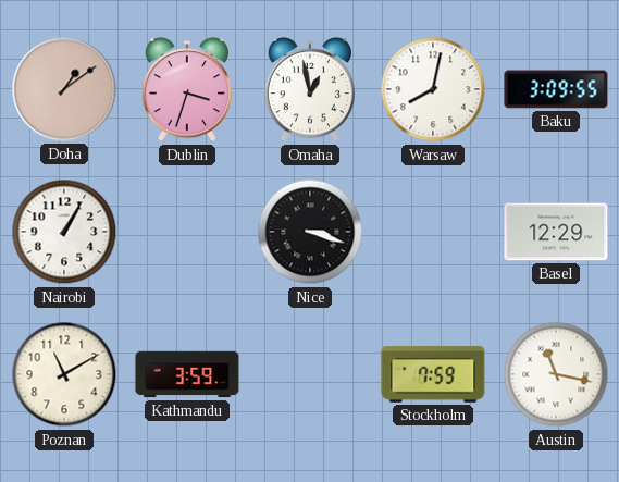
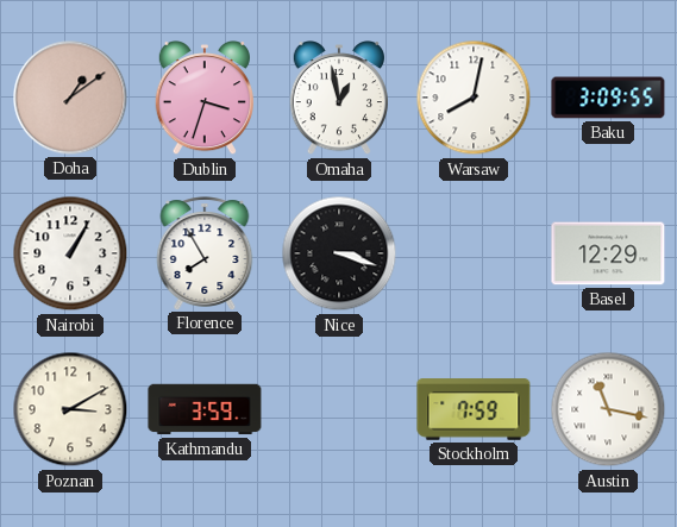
Florence: none -> 7:55 (205, 253)
Poznan: 11:10 -> 3:10 (70, 409)
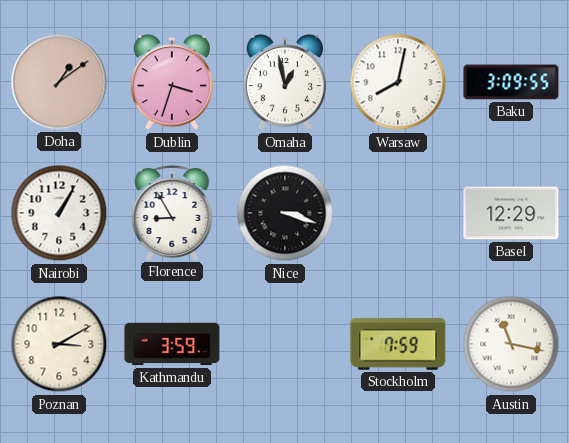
Florence: 7:55 -> 8:55 (172, 213)
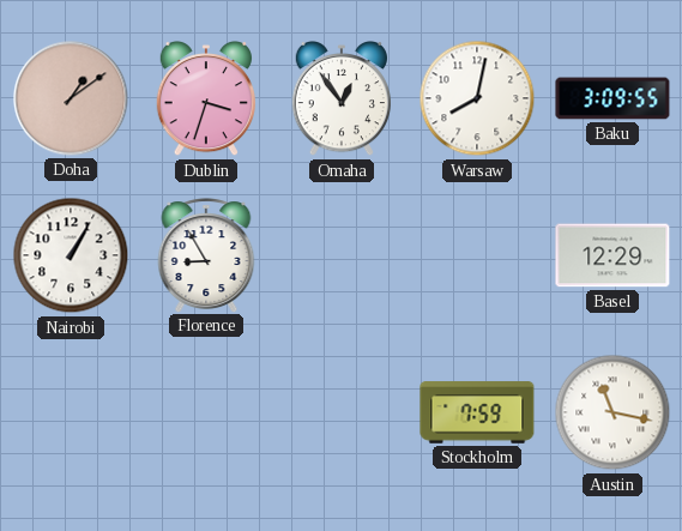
Omaha: 12:58 -> 12:54 (340, 99)
Nice: 3:18 -> none (285, 213)
Poznan: 3:10 -> none (59, 344)
Kathmandu: 3:59 -> none (172, 344)
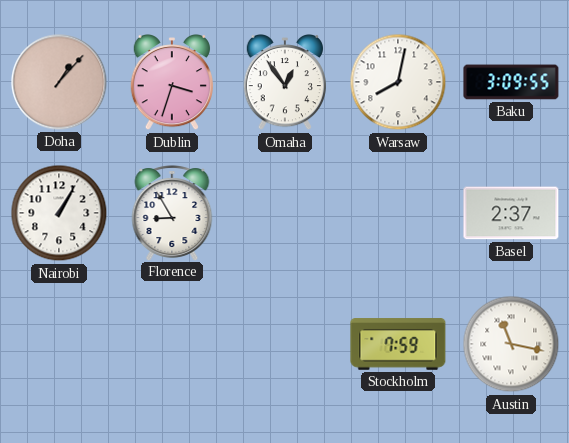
Doha: 1:09 -> 1:07 (59, 82)
Basel: 12:29 -> 2:37 (511, 213)
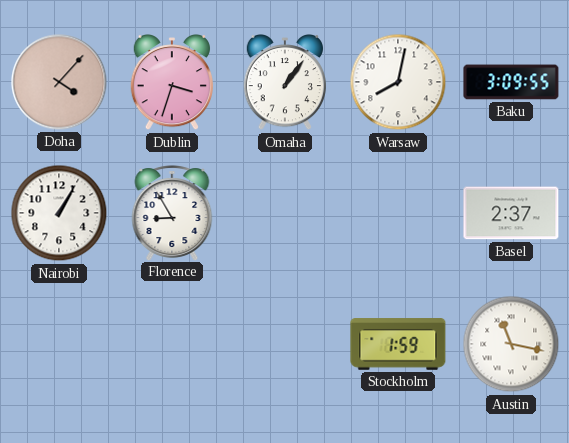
Doha: 1:07 -> 4:07 (59, 82)
Omaha: 12:54 -> 1:06 (284, 83)
Stockholm: 7:59 -> 1:59 (398, 344)
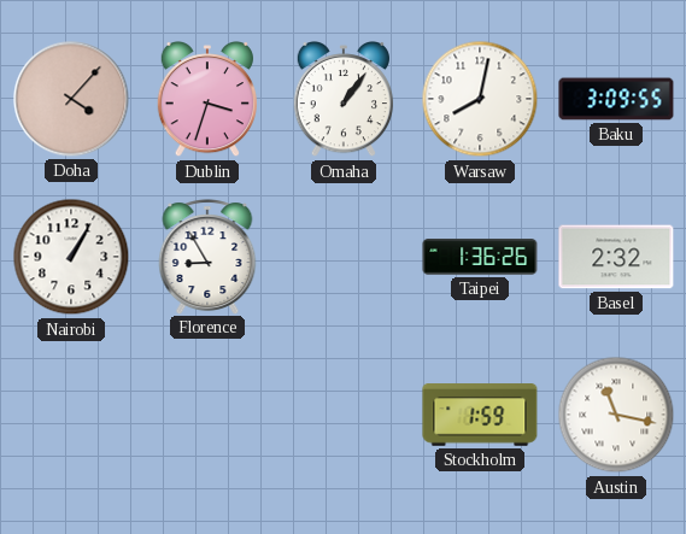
Taipei: none -> 1:36 (480, 257)
Basel: 2:37 -> 2:32 (616, 257)
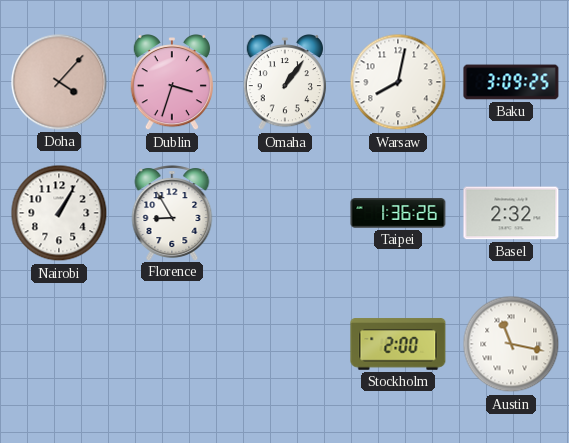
Baku: 3:09:55 -> 3:09:25 (511, 82)
Stockholm: 1:59 -> 2:00 (398, 344)
